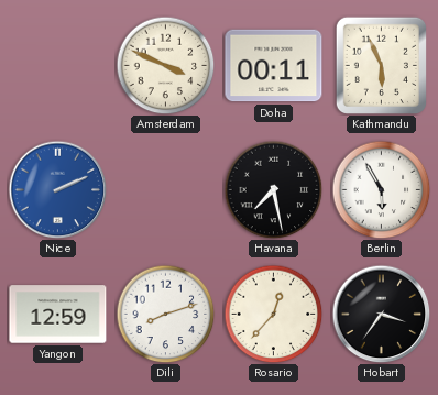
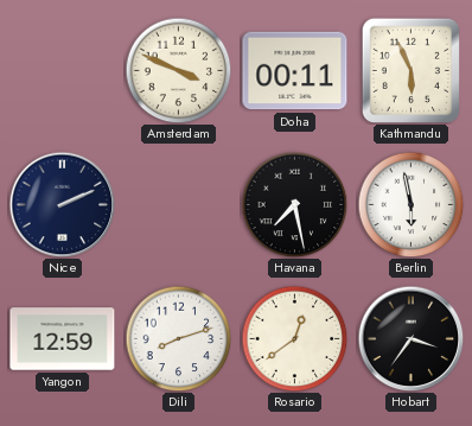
Nice dial: blue -> navy (62, 204)
Berlin: 5:55 -> 5:58 (410, 204)
Rosario: 12:37 -> 12:39 (294, 338)
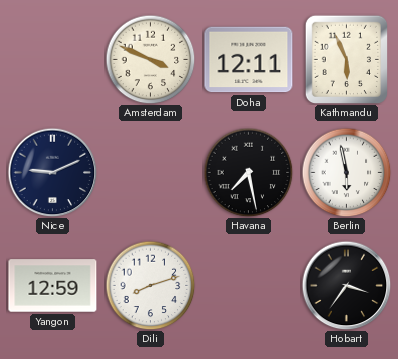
Doha: 00:11 -> 12:11 (249, 60)
Nice: 2:11 -> 9:11 (52, 172)
Rosario: 12:39 -> none (294, 338)
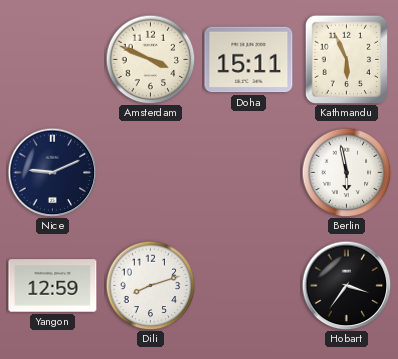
Doha: 12:11 -> 15:11 (249, 60)
Havana: 7:28 -> none (248, 172)
